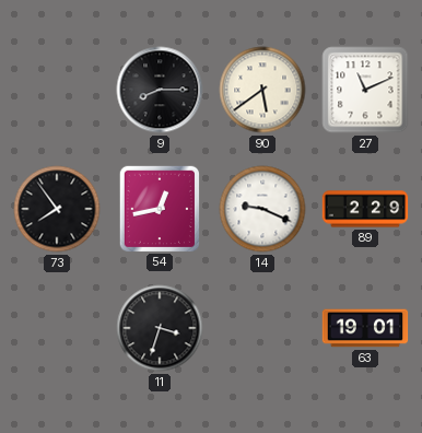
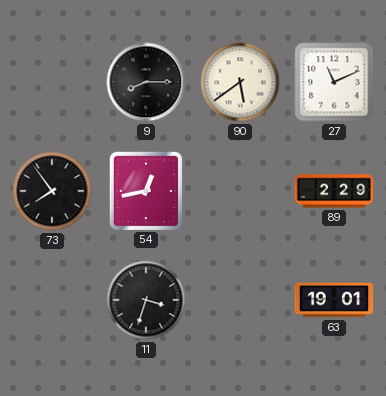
14: 9:19 -> none (262, 209)
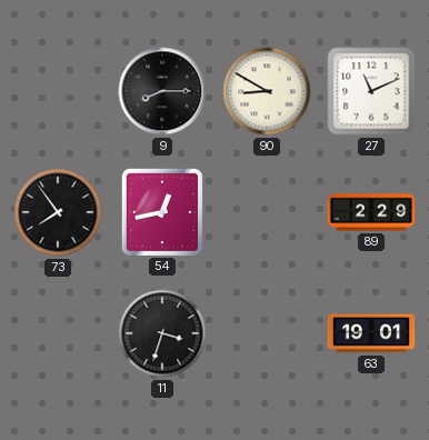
90: 5:39 -> 8:50 (267, 91)
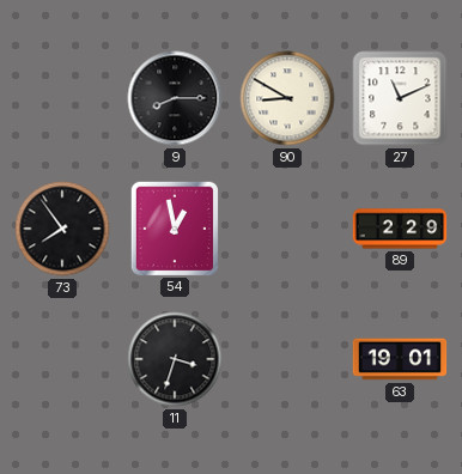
54: 12:43 -> 12:58 (174, 227)
